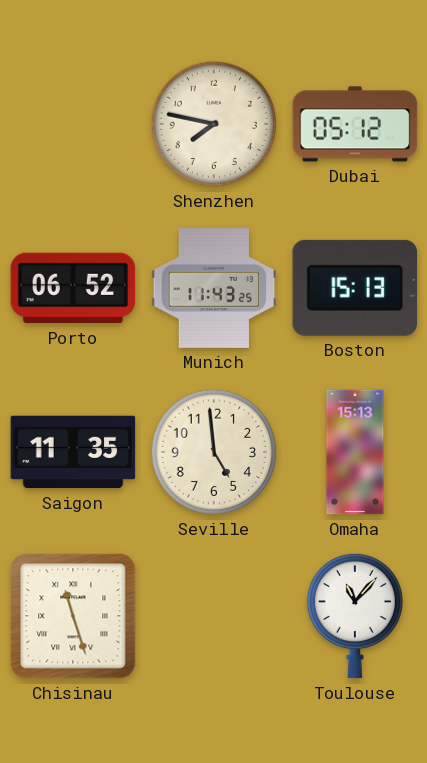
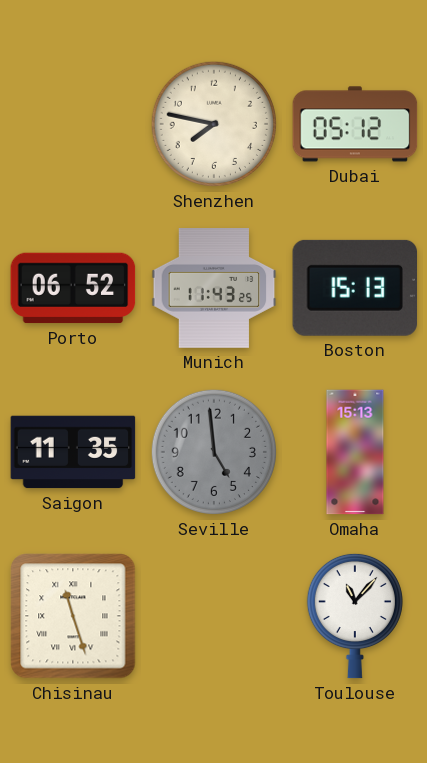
Seville dial: cream -> grey (214, 452)
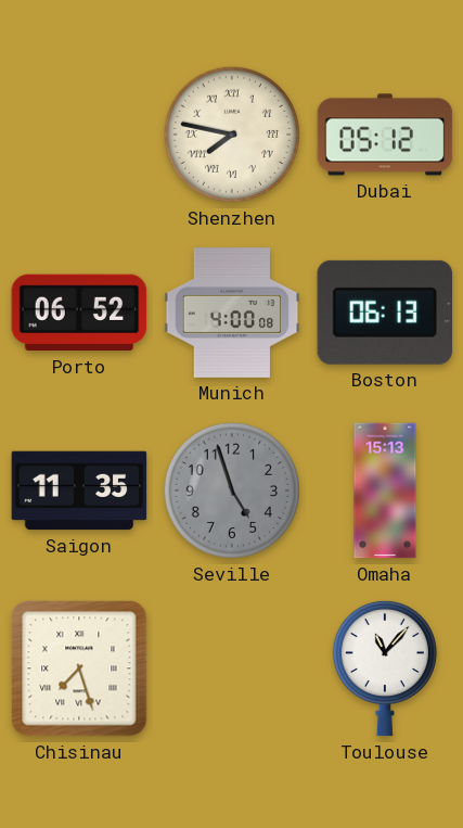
Shenzhen numerals: Arabic -> Roman (232, 135)
Munich: 11:43 -> 4:00 (232, 313)
Boston: 15:13 -> 06:13 (385, 313)
Seville: 4:59 -> 4:57 (232, 491)
Chisinau: 11:27 -> 7:27 (79, 668)
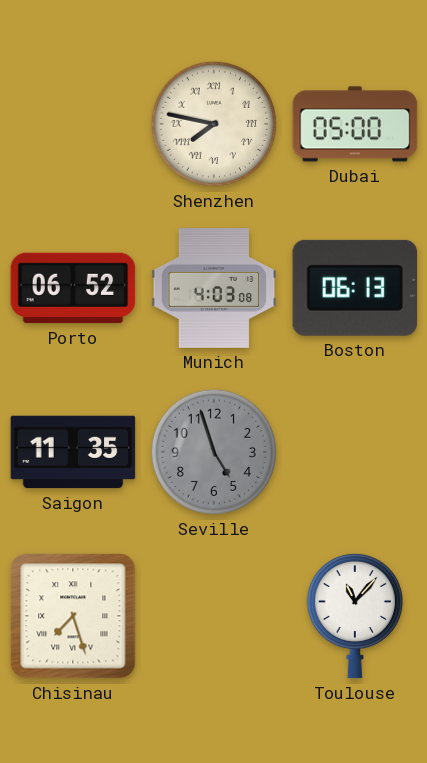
Dubai: 05:12 -> 05:00 (355, 124)
Munich: 4:00 -> 4:03 (214, 288)
Omaha: 15:13 -> none (385, 491)
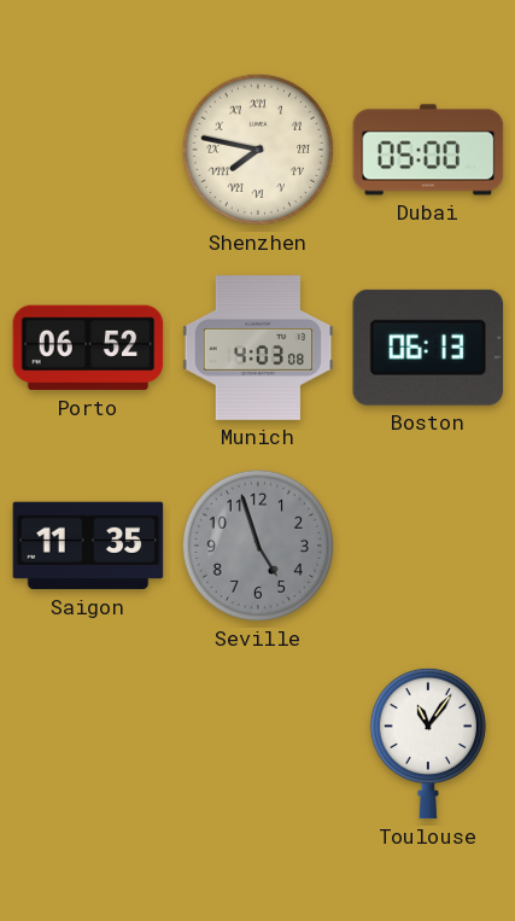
Chisinau: 7:27 -> none (73, 616)
Toulouse: 11:07 -> 11:06 (428, 744)
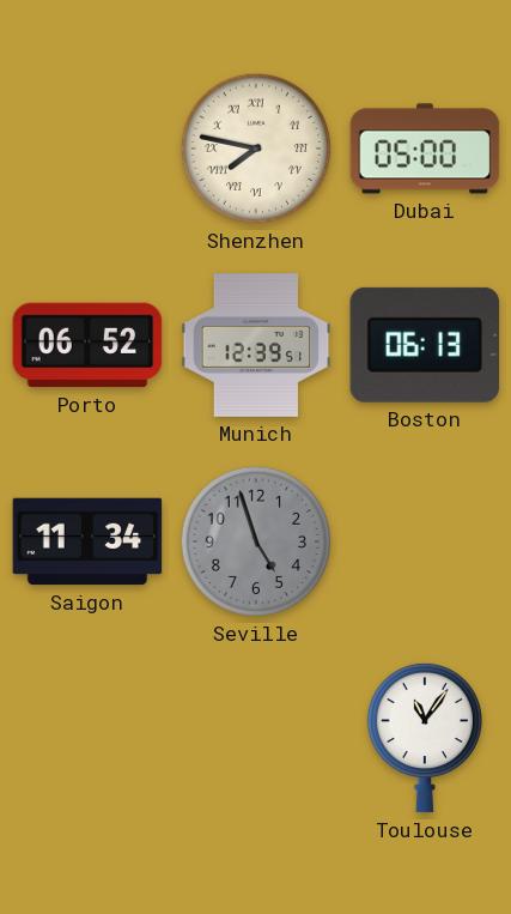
Munich: 4:03 -> 12:39 (256, 345)
Saigon: 11:35 -> 11:34 (87, 541)
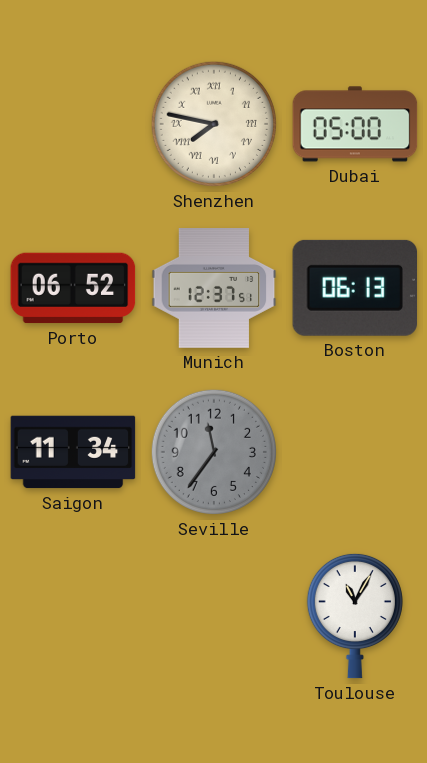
Munich: 12:39 -> 12:37 (214, 288)
Seville: 4:57 -> 11:36 (214, 452)
Toulouse: 11:06 -> 11:05 (355, 616)
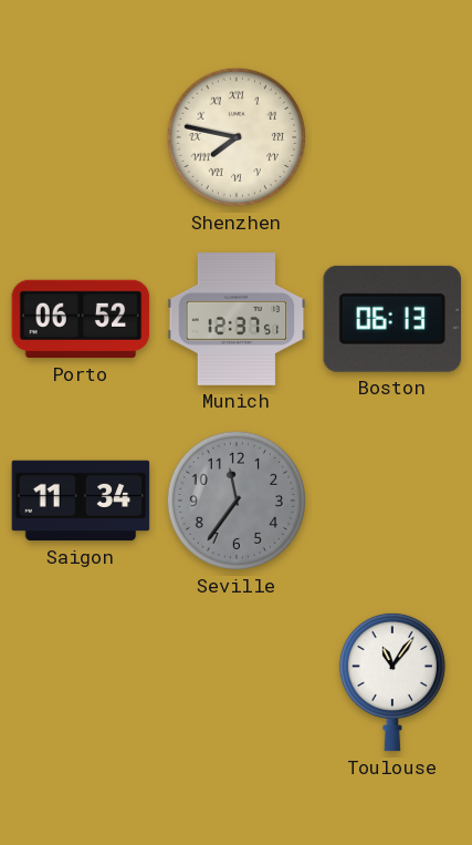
Dubai: 05:00 -> none (355, 124)
Toulouse: 11:05 -> 11:06 (392, 682)
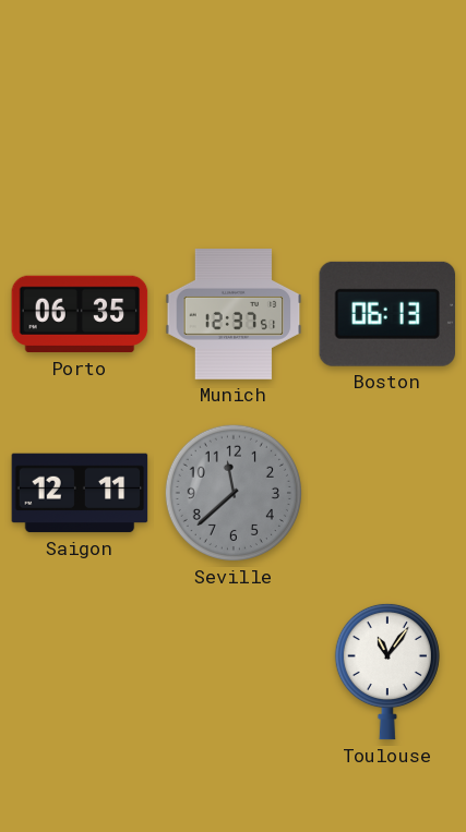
Shenzhen: 7:47 -> none (237, 137)
Porto: 06:52 -> 06:35 (80, 314)
Saigon: 11:34 -> 12:11 (80, 493)
Seville: 11:36 -> 11:38 (234, 493)
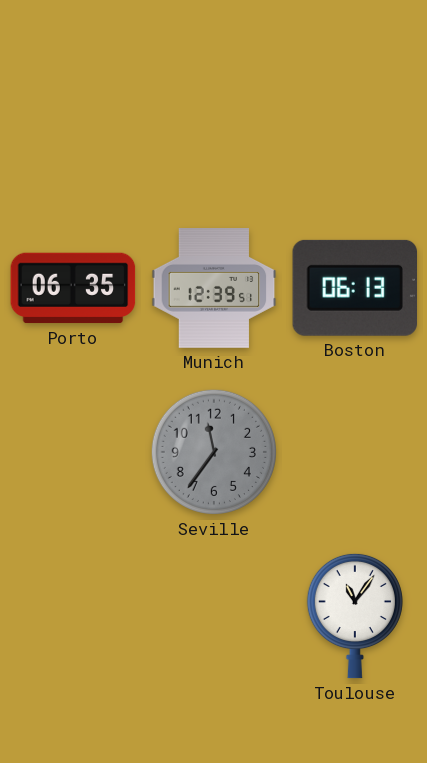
Munich: 12:37 -> 12:39 (214, 288)
Saigon: 12:11 -> none (80, 493)
Seville: 11:38 -> 11:36 (214, 452)
